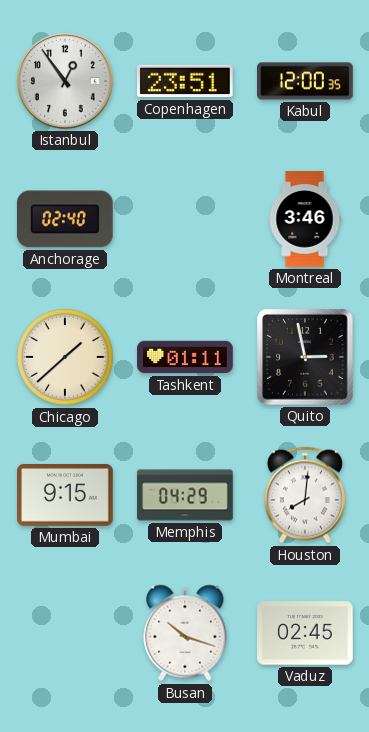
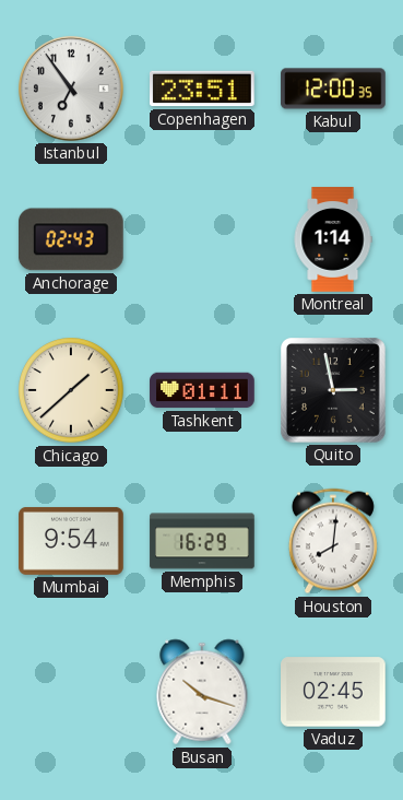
Istanbul: 12:54 -> 6:54 (71, 89)
Anchorage: 02:40 -> 02:43 (71, 239)
Montreal: 3:46 -> 1:14 (333, 239)
Mumbai: 9:15 -> 9:54 (71, 541)
Memphis: 04:29 -> 16:29 (202, 541)
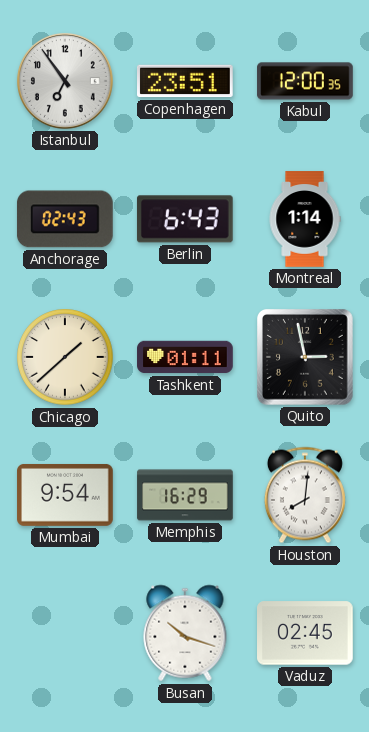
Berlin: none -> 6:43 (185, 219)
